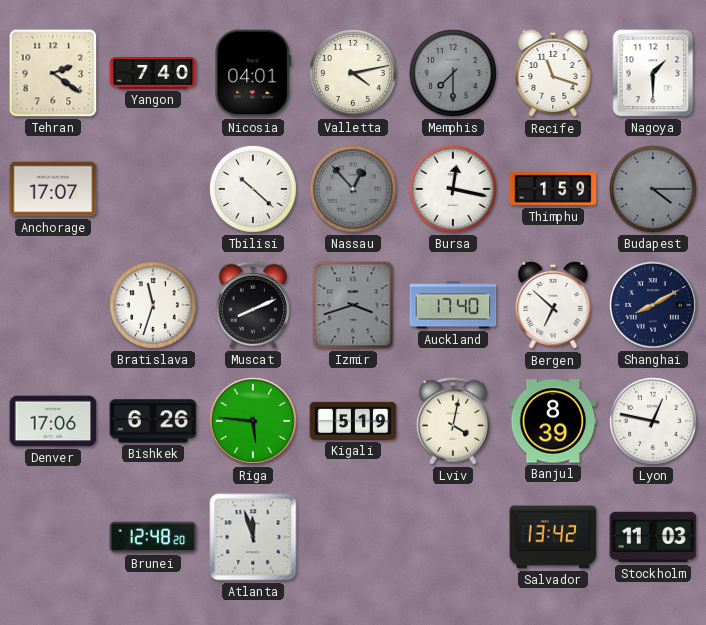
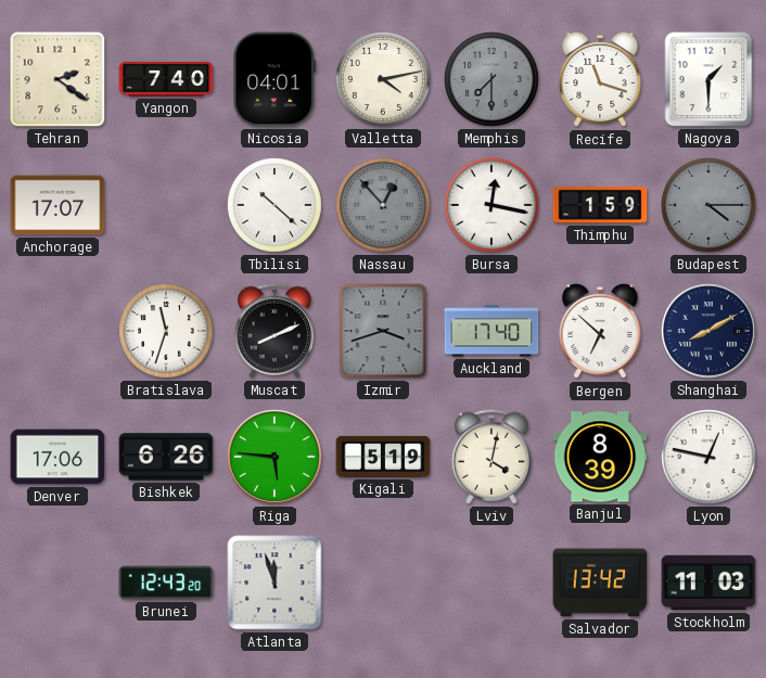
Brunei: 12:48 -> 12:43 (166, 583)
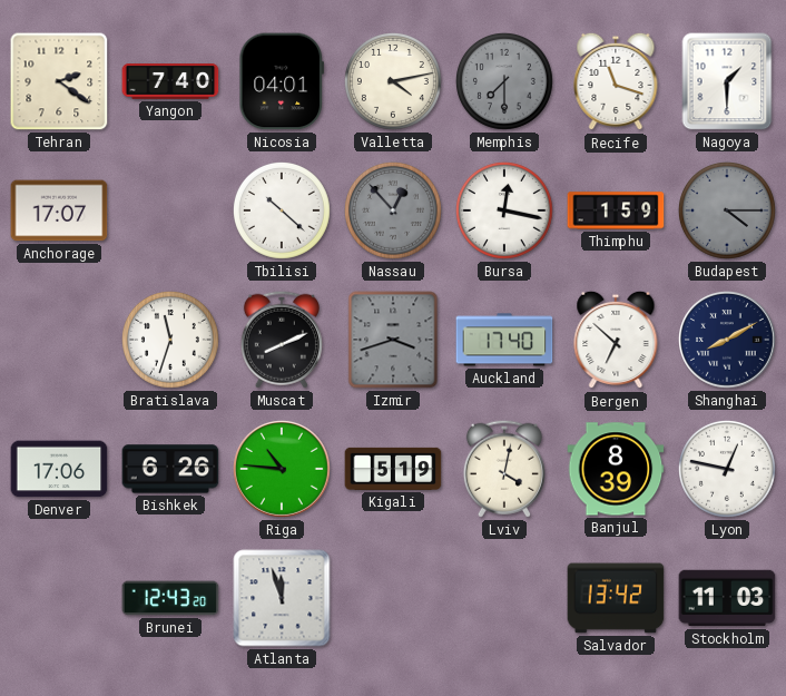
Riga: 5:46 -> 10:46 (283, 470)
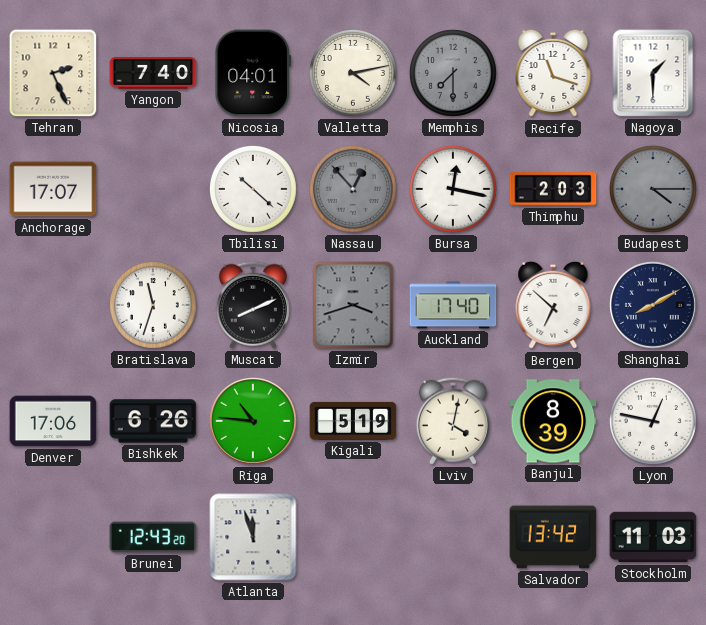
Tehran: 2:21 -> 2:26 (53, 73)
Thimphu: 1:59 -> 2:03 (553, 189)
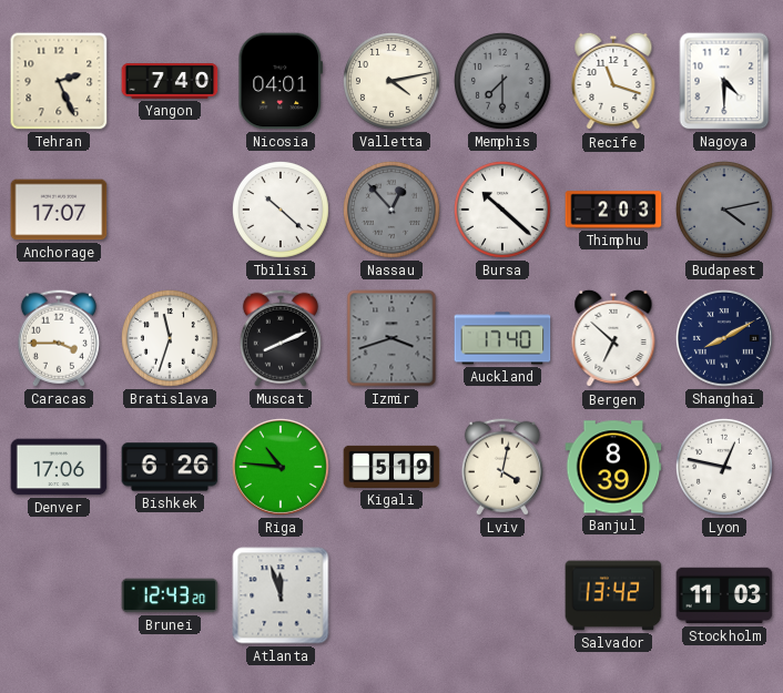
Nagoya: 1:30 -> 4:30 (724, 81)
Bursa: 12:17 -> 10:22 (502, 210)
Budapest: 4:15 -> 4:13 (724, 210)
Caracas: none -> 3:45 (59, 338)
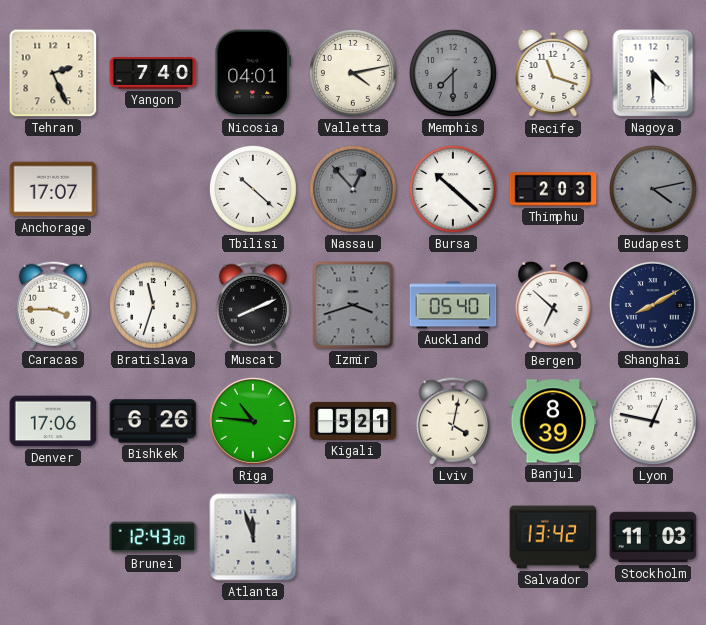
Auckland: 17:40 -> 05:40 (453, 305)
Kigali: 5:19 -> 5:21 (353, 421)
